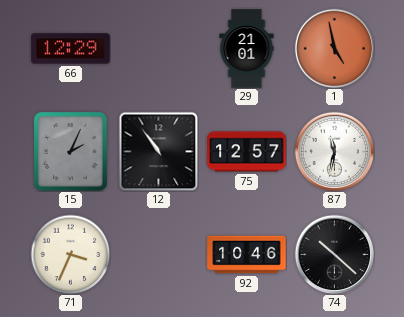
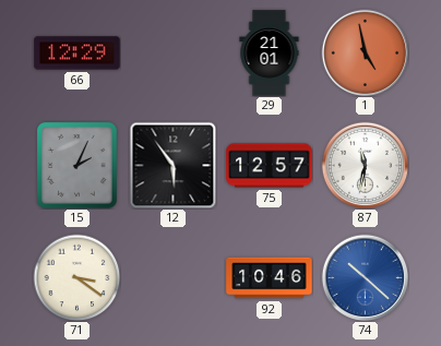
12: 10:54 -> 5:54 (172, 165)
71: 3:34 -> 3:21 (76, 277)
74 dial: black -> blue (365, 277)
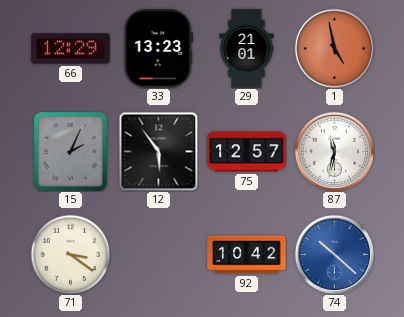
33: none -> 13:23 (159, 49)
92: 10:46 -> 10:42 (247, 255)
